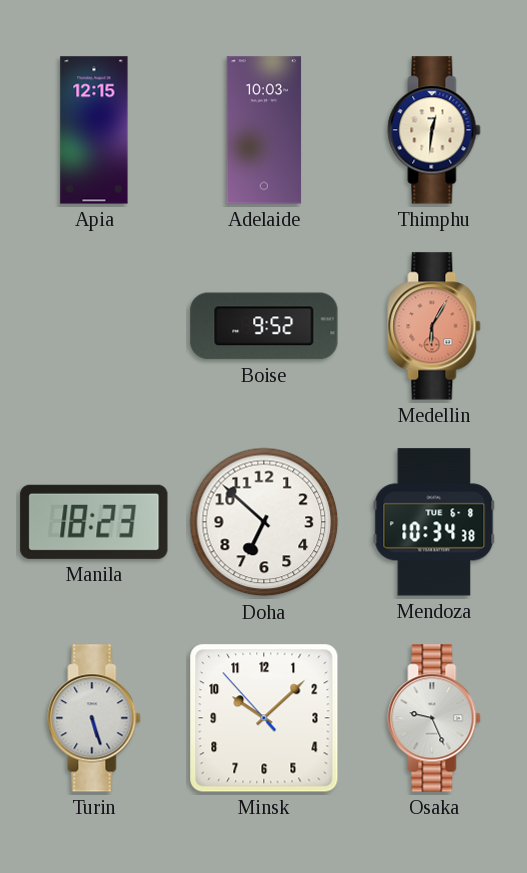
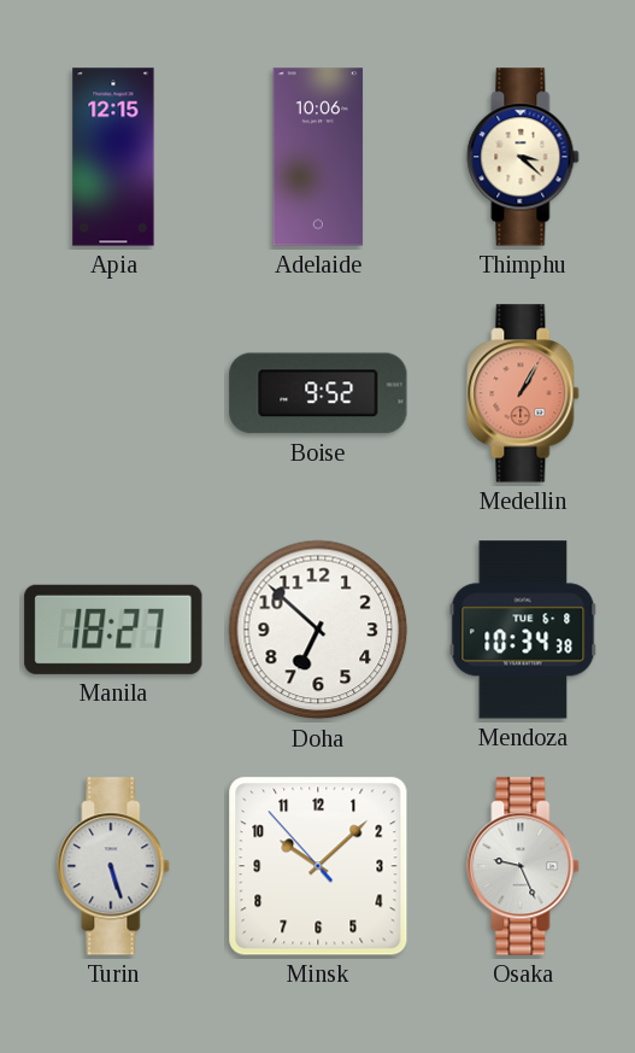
Adelaide: 10:03 -> 10:06 (318, 157)
Thimphu: 12:31 -> 3:22 (523, 157)
Medellin: 6:05 -> 1:05 (523, 393)
Manila: 18:23 -> 18:27 (113, 630)
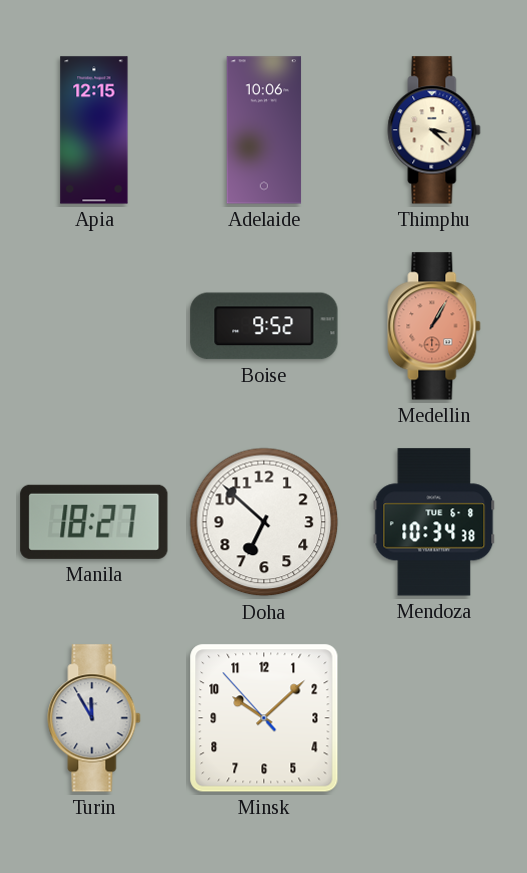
Turin: 5:27 -> 11:55 (94, 718)
Osaka: 9:26 -> none (523, 866)
